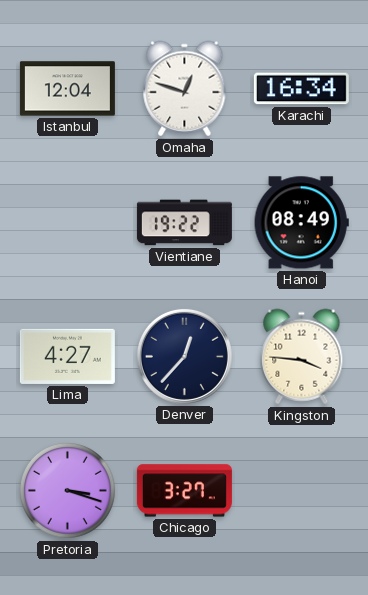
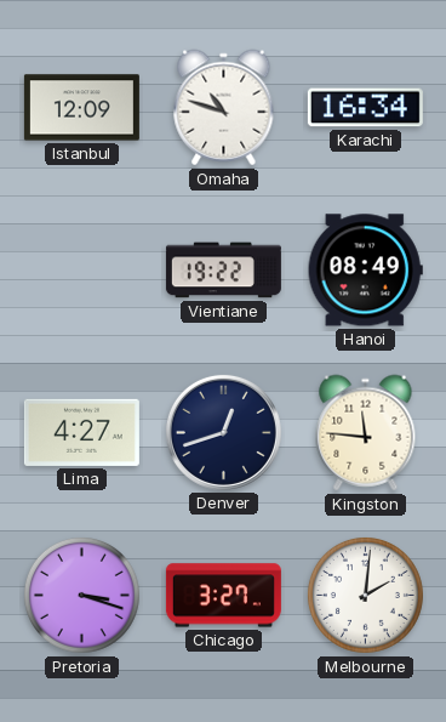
Istanbul: 12:04 -> 12:09 (81, 108)
Omaha: 12:48 -> 10:48 (224, 108)
Denver: 12:37 -> 12:42 (223, 432)
Kingston: 3:46 -> 11:46 (366, 433)
Melbourne: none -> 2:01 (365, 595)
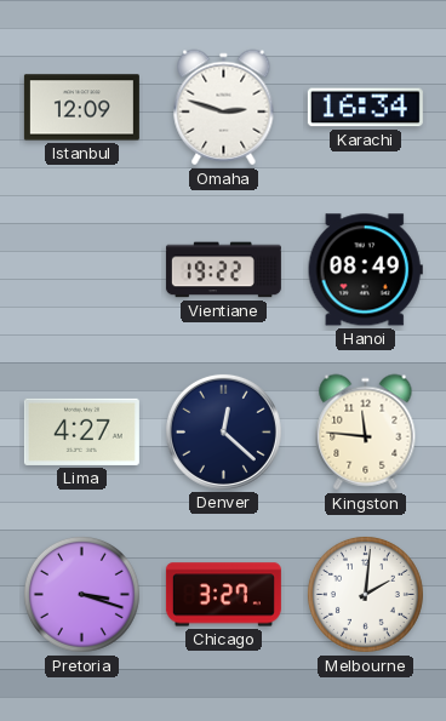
Omaha: 10:48 -> 2:48 (224, 108)
Denver: 12:42 -> 12:22 (223, 431)
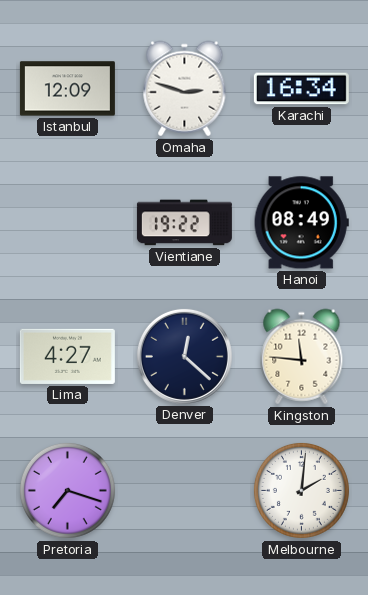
Pretoria: 3:18 -> 7:18 (67, 490)
Chicago: 3:27 -> none (223, 595)
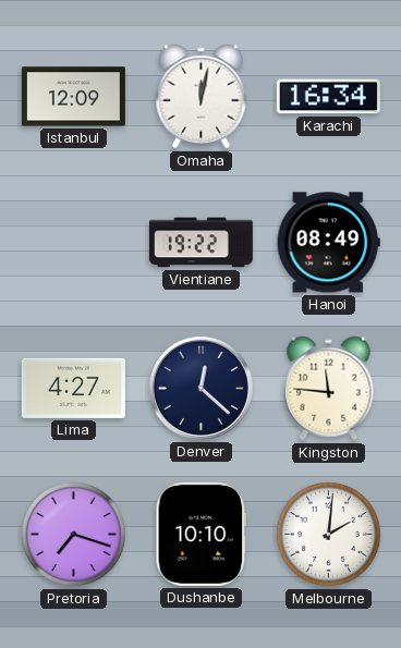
Omaha: 2:48 -> 12:02 (202, 97)
Dushanbe: none -> 10:10 (202, 534)
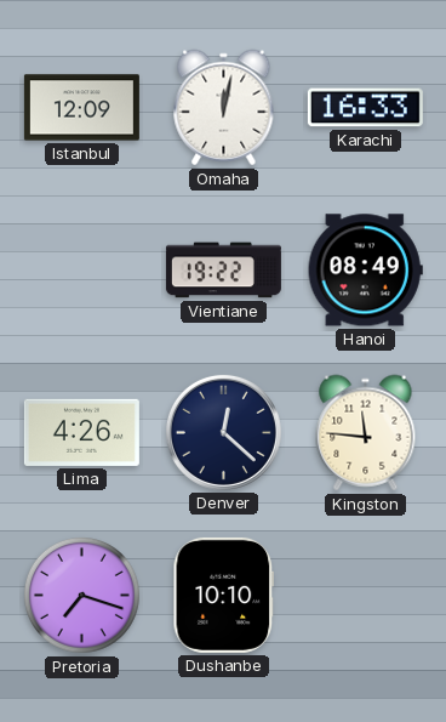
Karachi: 16:34 -> 16:33 (365, 108)
Lima: 4:27 -> 4:26 (81, 432)
Melbourne: 2:01 -> none (328, 534)
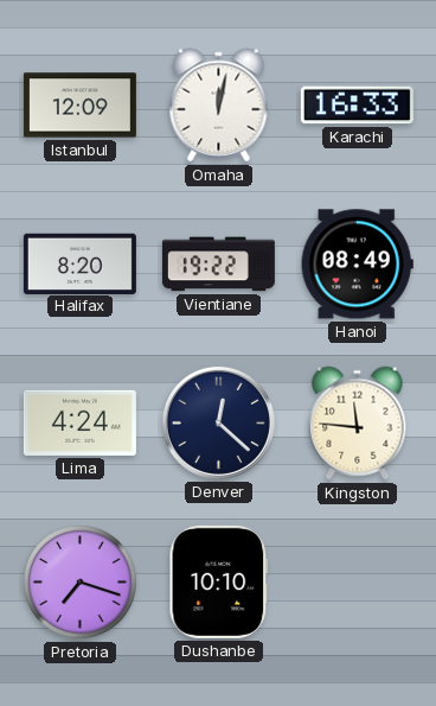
Halifax: none -> 8:20 (79, 263)
Lima: 4:26 -> 4:24 (79, 422)
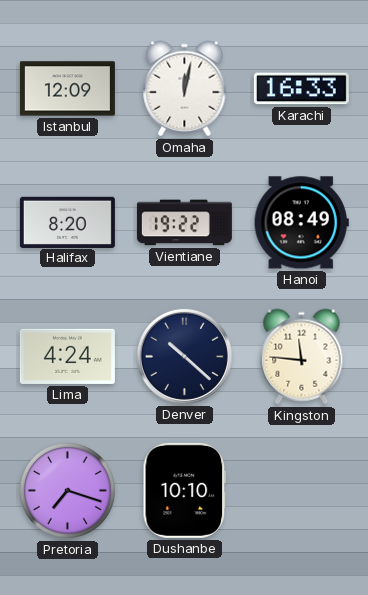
Denver: 12:22 -> 10:22 (184, 356)
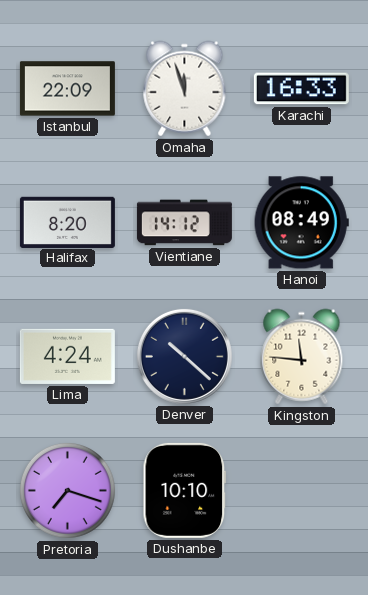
Istanbul: 12:09 -> 22:09 (67, 89)
Omaha: 12:02 -> 11:57 (185, 89)
Vientiane: 19:22 -> 14:12 (184, 223)
